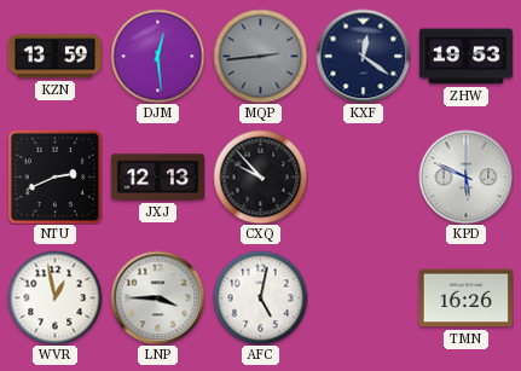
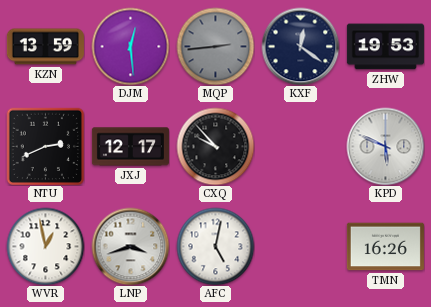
JXJ: 12:13 -> 12:17 (130, 147)
LNP: 3:45 -> 3:42 (130, 246)
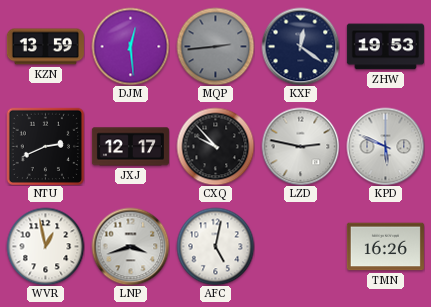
LZD: none -> 2:47 (300, 146)
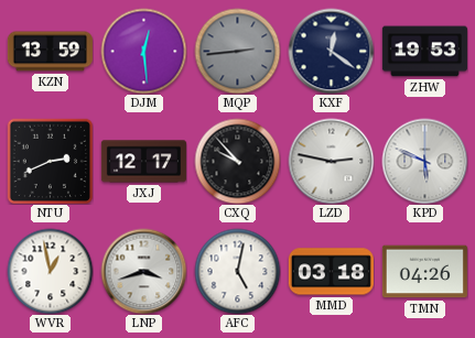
MMD: none -> 03:18 (331, 272)
TMN: 16:26 -> 04:26 (424, 272)
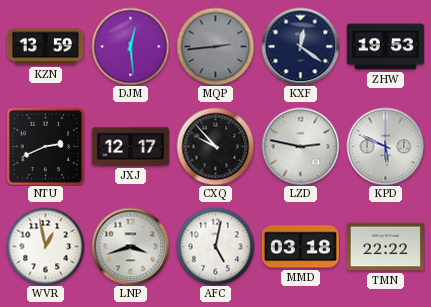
TMN: 04:26 -> 22:22 (385, 247)
